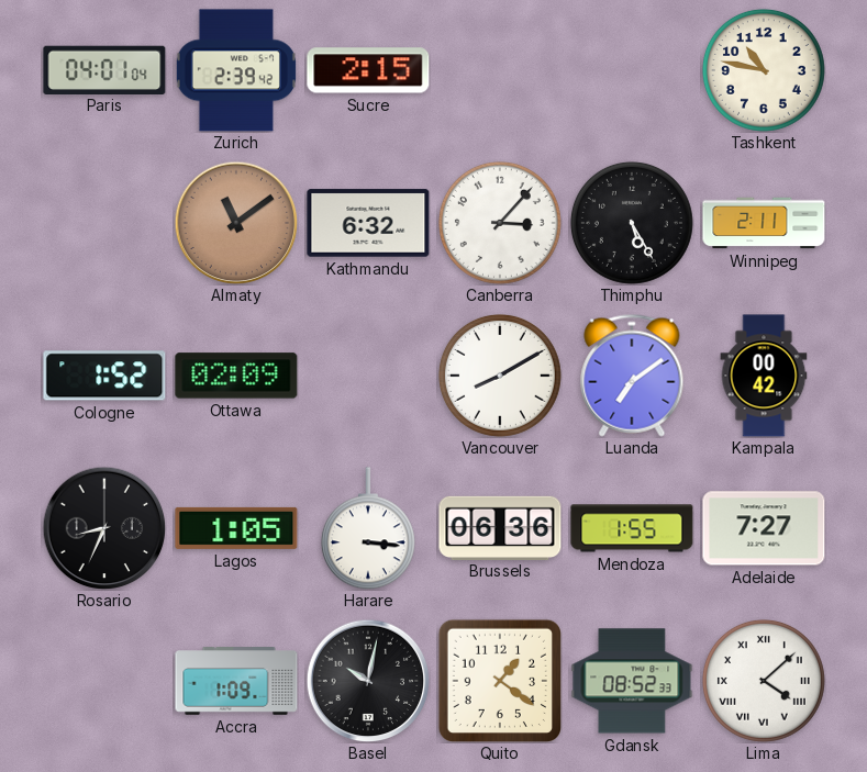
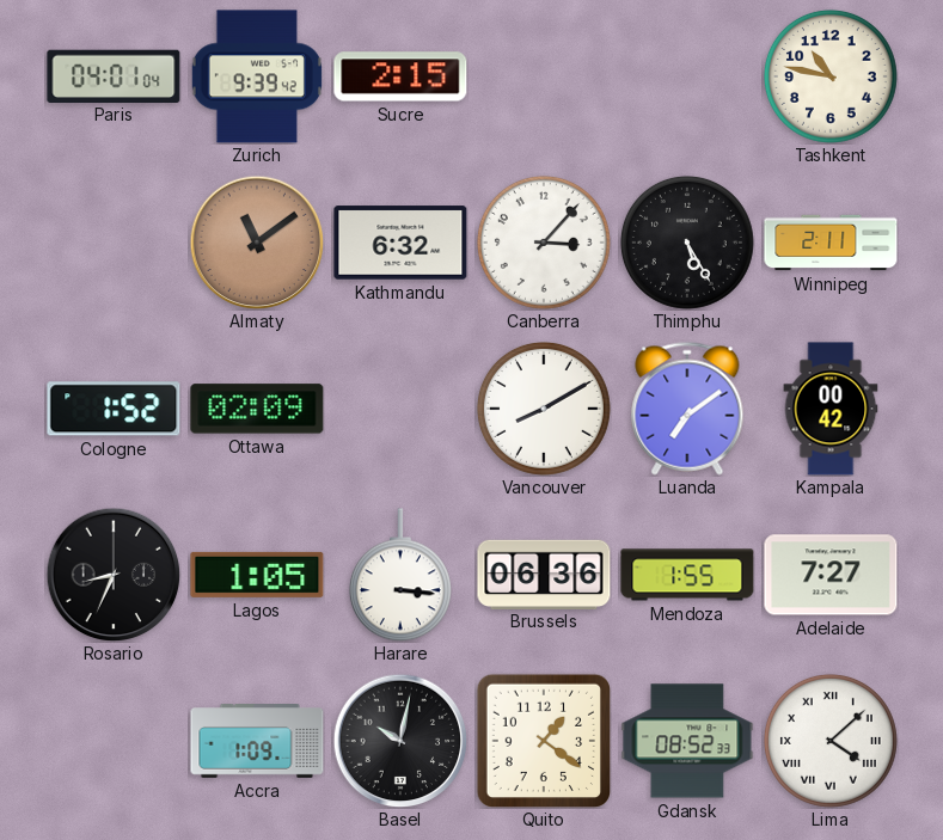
Zurich: 2:39 -> 9:39 (257, 76)
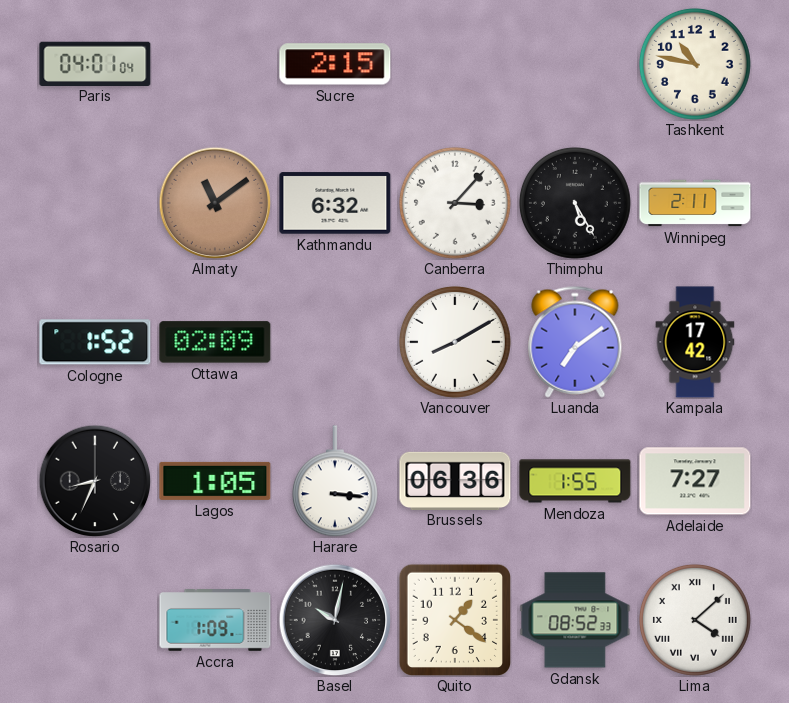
Zurich: 9:39 -> none (257, 76)
Kampala: 00:42 -> 17:42 (695, 342)
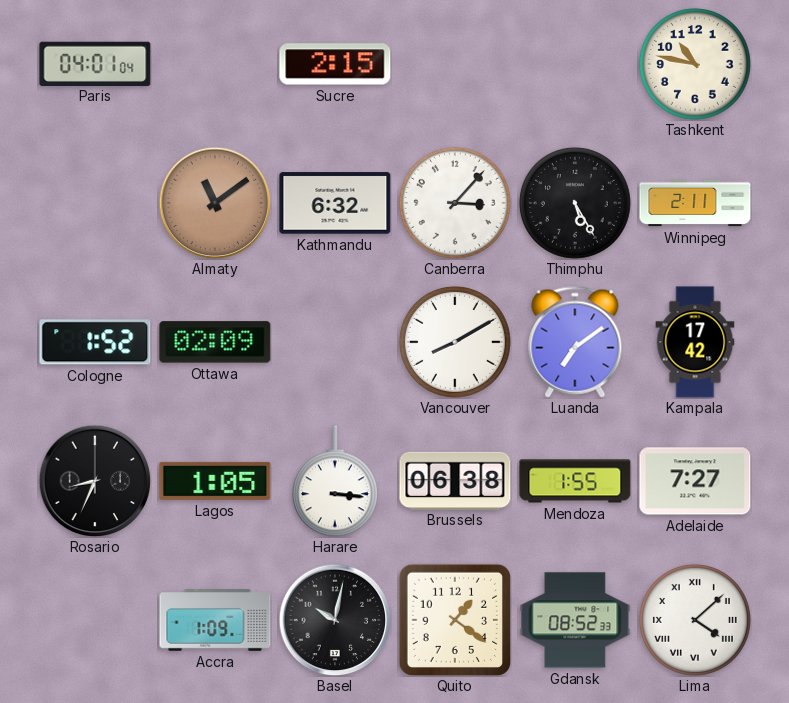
Brussels: 06:36 -> 06:38 (455, 480)
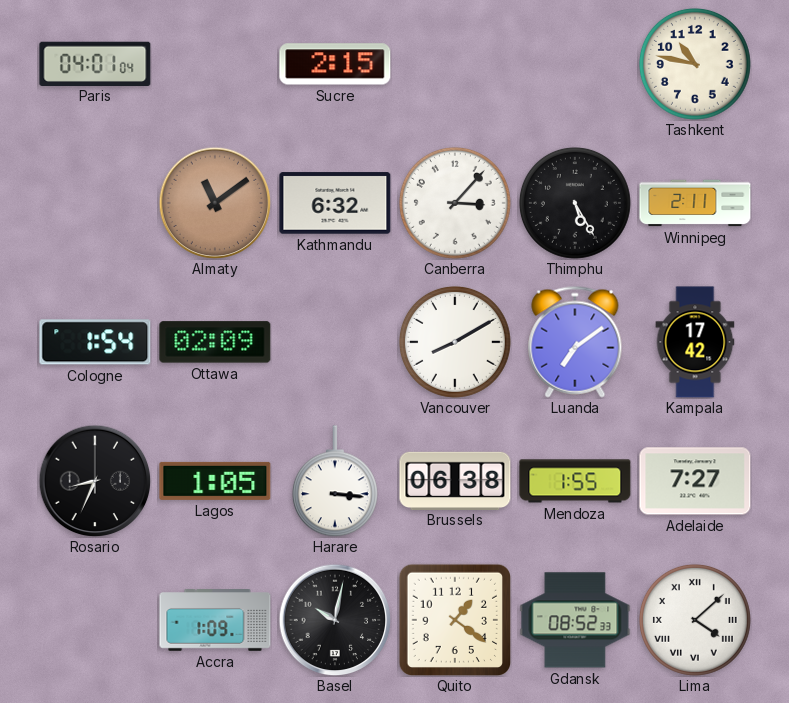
Cologne: 1:52 -> 1:54 (95, 342)
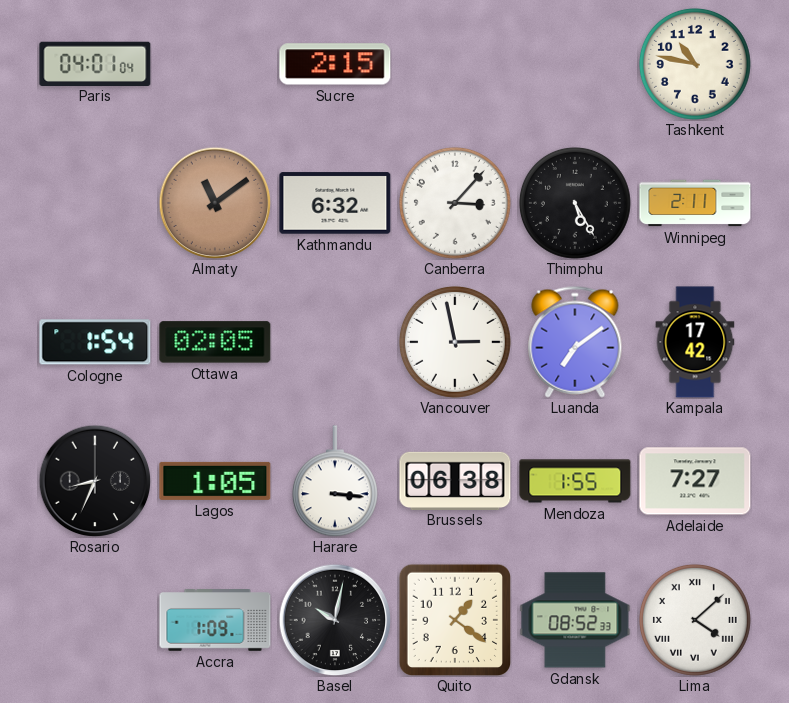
Ottawa: 02:09 -> 02:05 (215, 342)
Vancouver: 8:10 -> 2:58 (455, 342)
